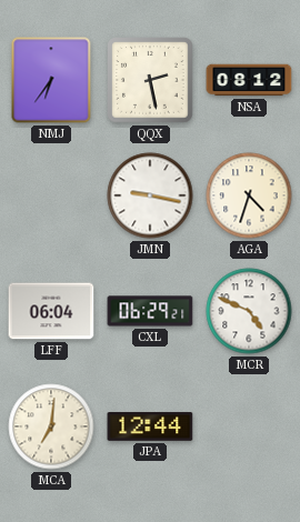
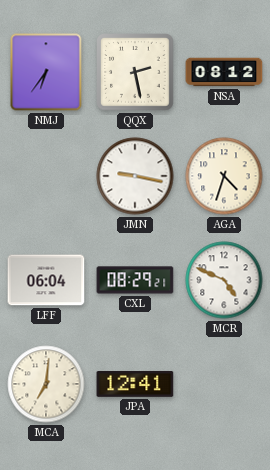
CXL: 06:29 -> 08:29 (135, 280)
JPA: 12:44 -> 12:41 (135, 385)
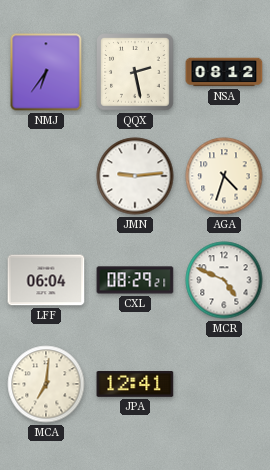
JMN: 9:17 -> 9:14 (135, 176)
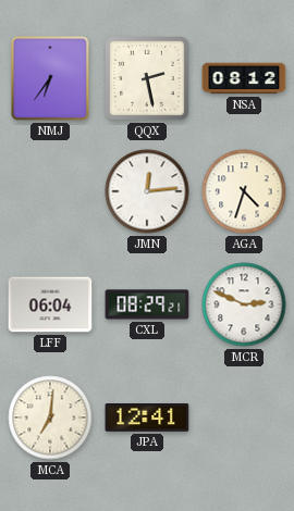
JMN: 9:14 -> 12:14 (147, 191)
MCR: 4:49 -> 2:49 (244, 304)
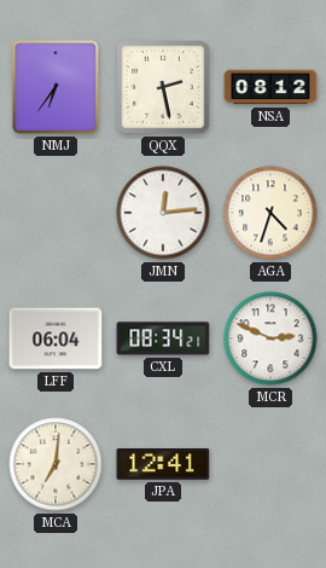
CXL: 08:29 -> 08:34 (163, 338)
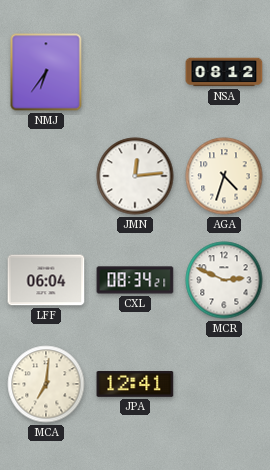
QQX: 2:28 -> none (163, 87)
